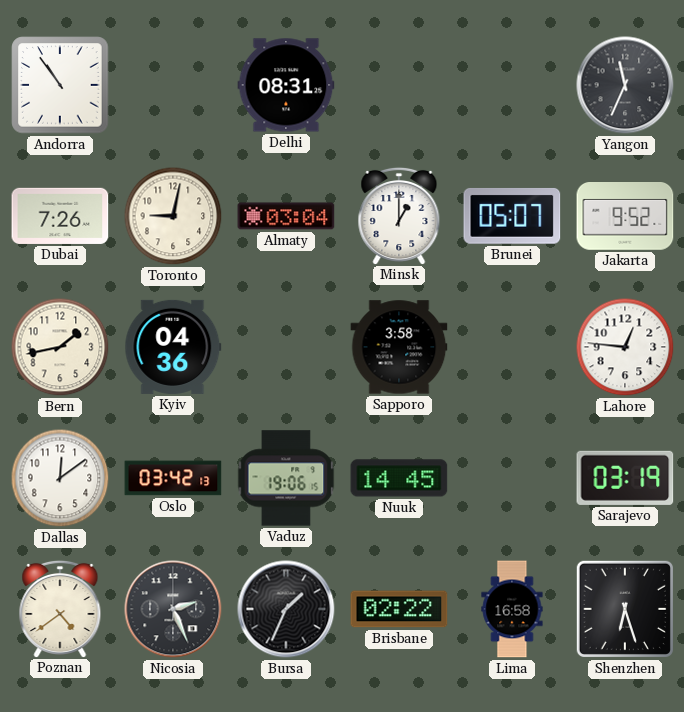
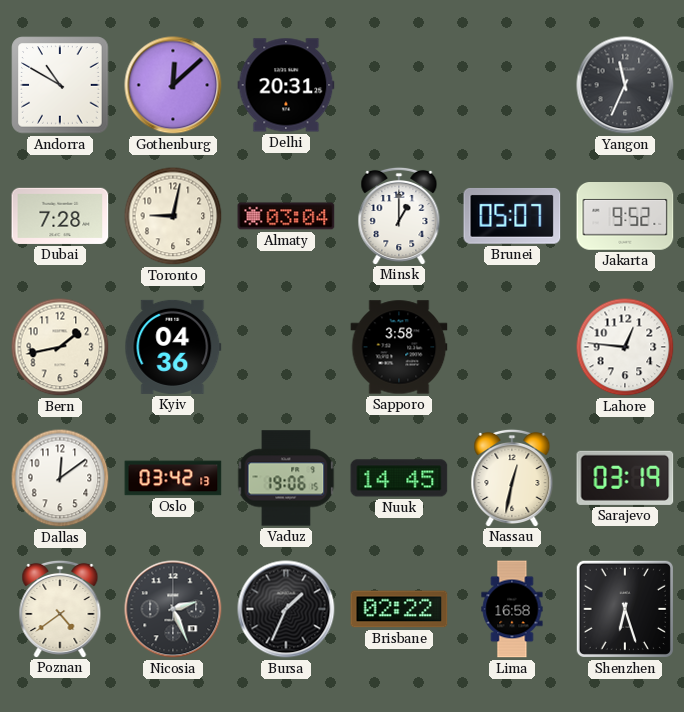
Andorra: 10:54 -> 10:50 (60, 85)
Gothenburg: none -> 12:08 (173, 85)
Delhi: 08:31 -> 20:31 (286, 85)
Dubai: 7:26 -> 7:28 (60, 216)
Nassau: none -> 12:32 (512, 477)
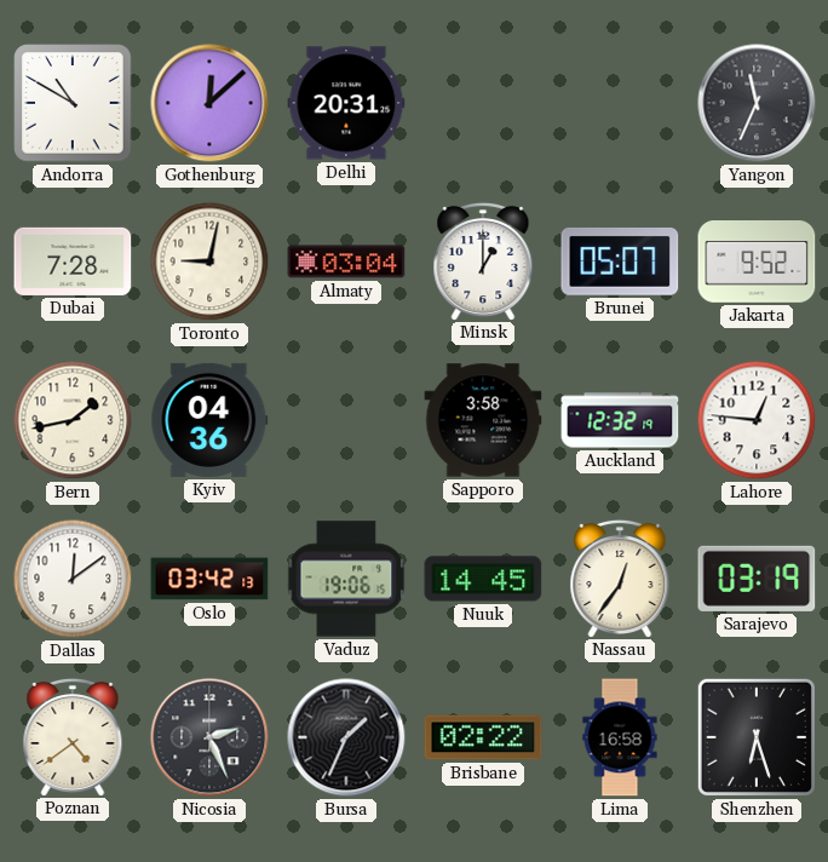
Auckland: none -> 12:32 (620, 420)
Nassau: 12:32 -> 12:36 (620, 577)
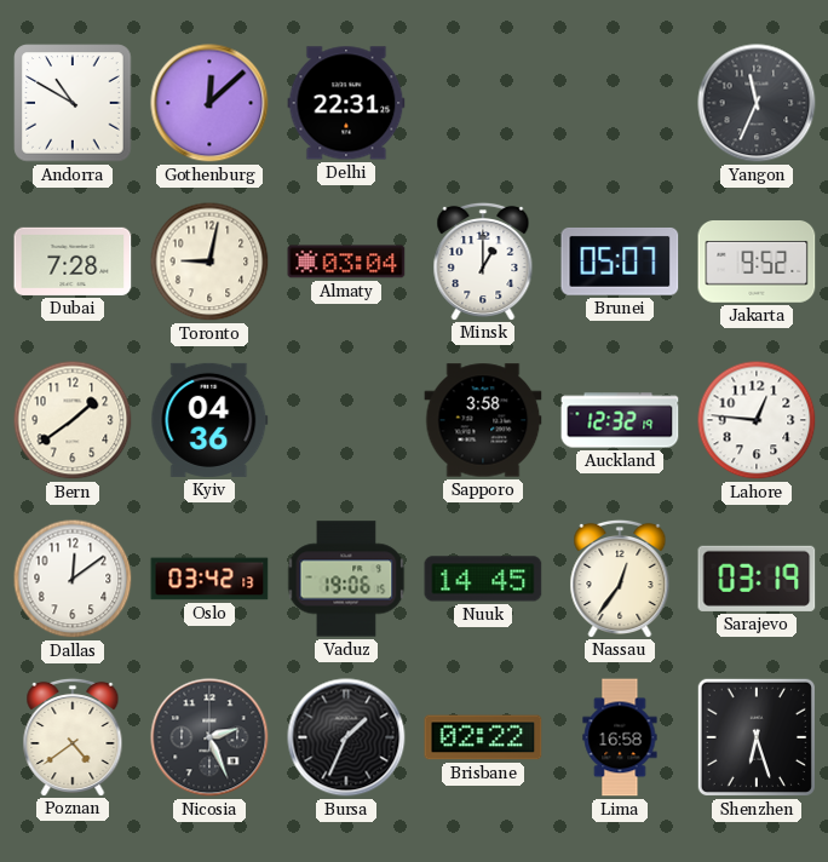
Delhi: 20:31 -> 22:31 (346, 103)
Bern: 1:43 -> 1:39 (73, 420)
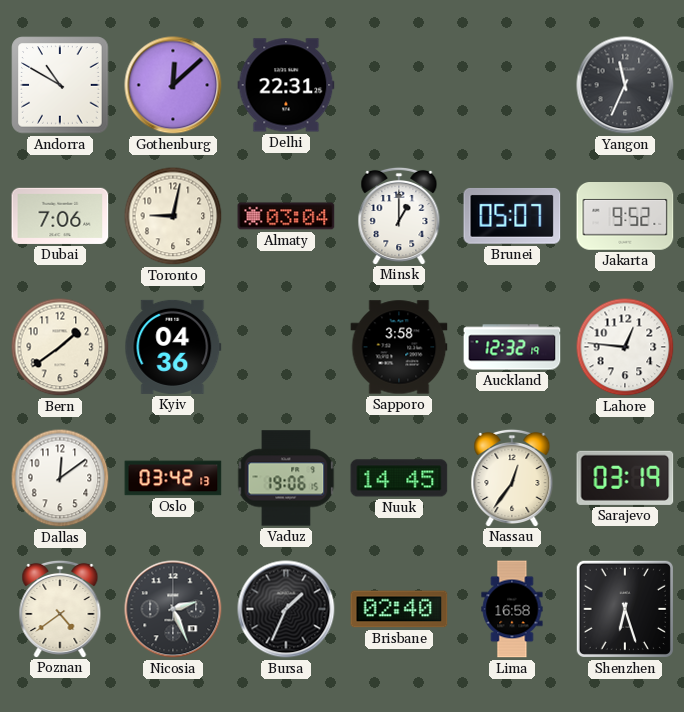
Dubai: 7:28 -> 7:06 (60, 216)
Brisbane: 02:22 -> 02:40 (399, 609)
